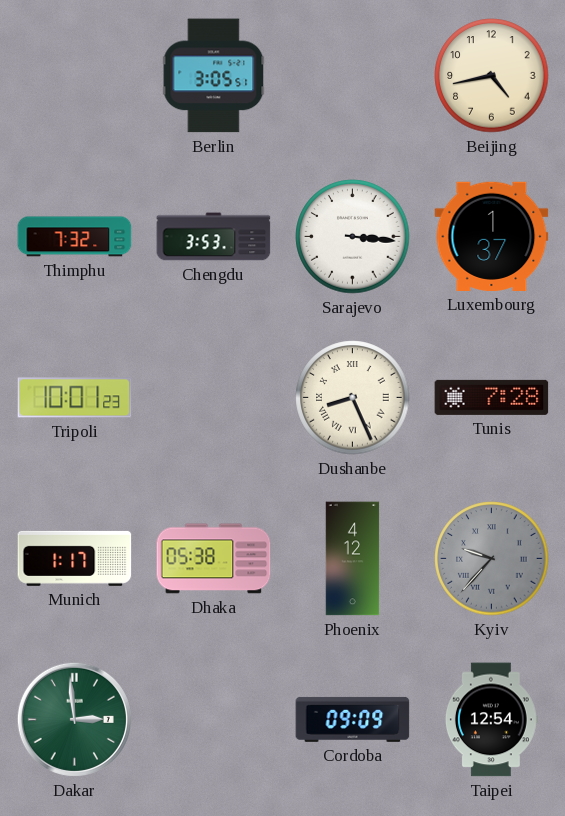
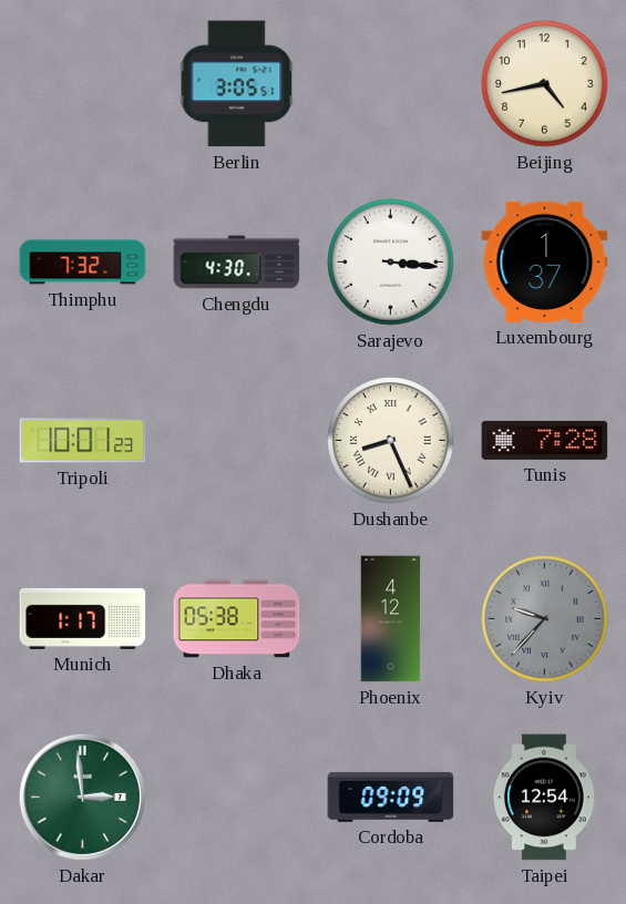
Chengdu: 3:53 -> 4:30 (237, 263)
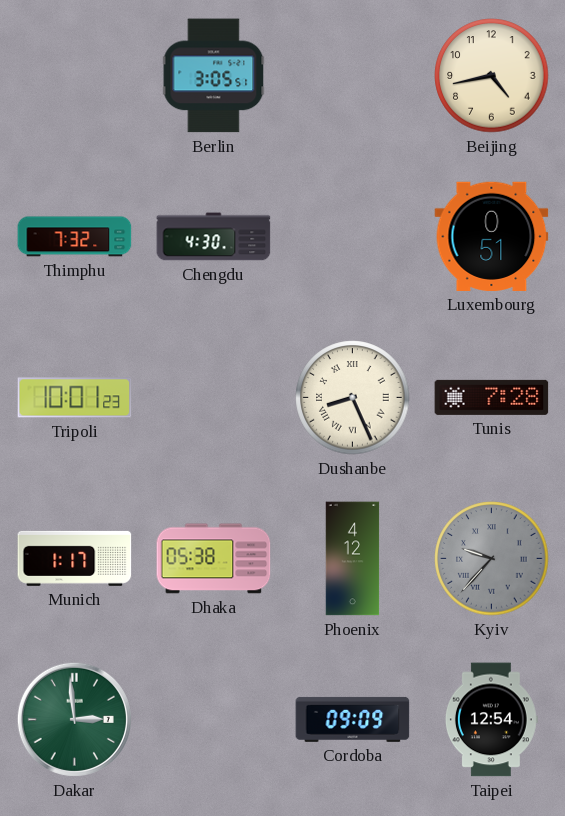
Sarajevo: 3:16 -> none (391, 263)
Luxembourg: 1:37 -> 0:51 (492, 236)
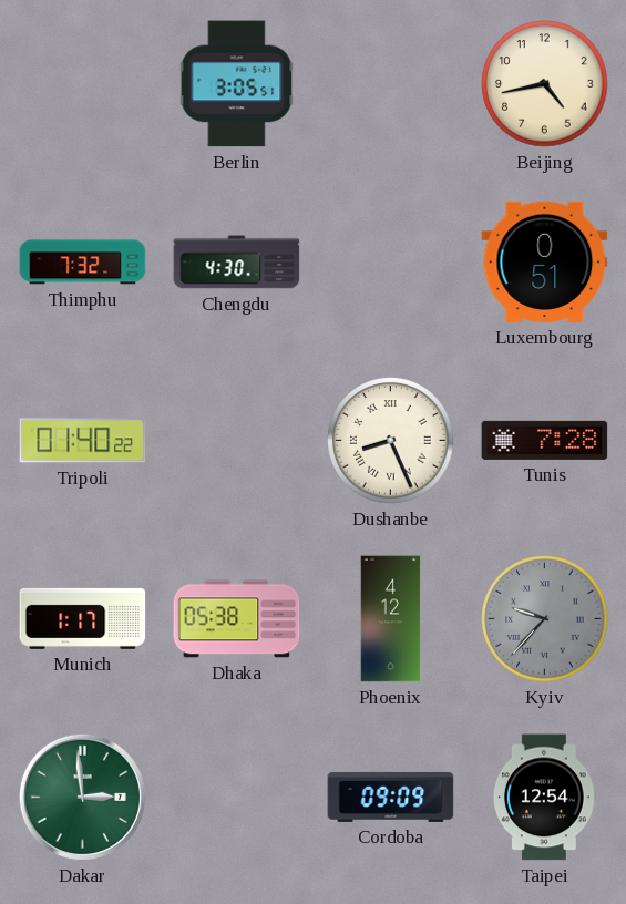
Tripoli: 10:01 -> 01:40 (83, 441)
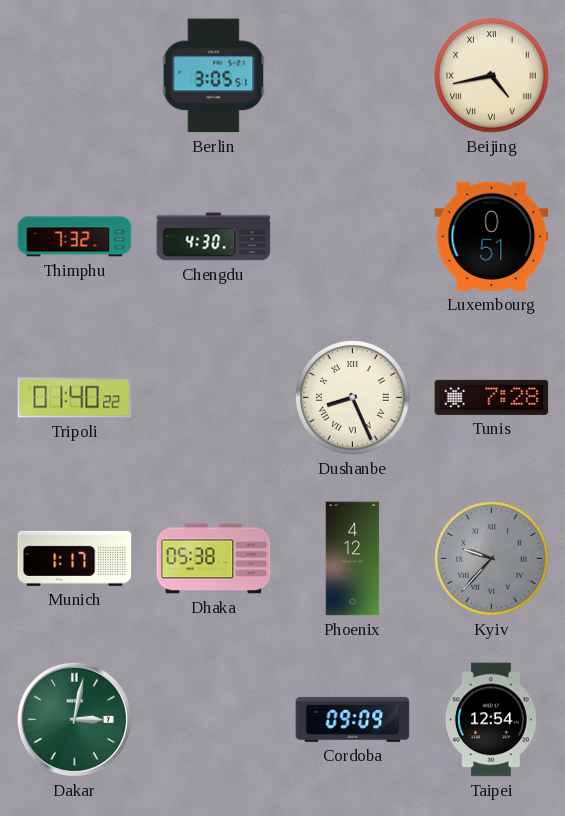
Beijing numerals: Arabic -> Roman (492, 76)
Dakar: 2:59 -> 3:02 (74, 719)
